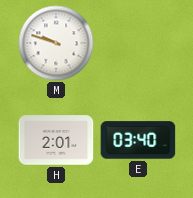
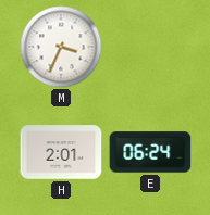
M: 9:48 -> 3:34 (61, 47)
E: 03:40 -> 06:24 (150, 152)
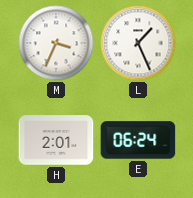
L: none -> 1:26 (138, 43)
